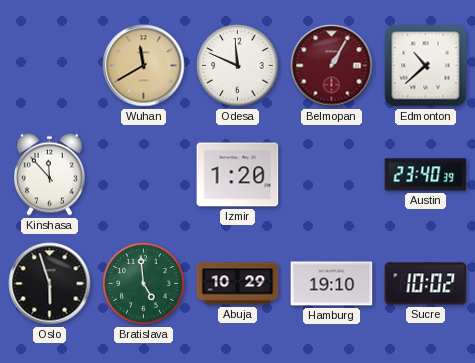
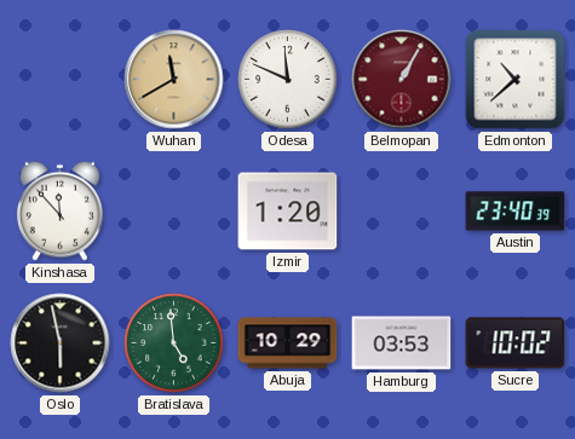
Oslo: 5:57 -> 5:58 (61, 343)
Hamburg: 19:10 -> 03:53 (402, 343)
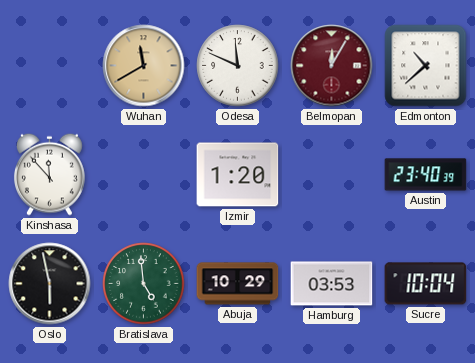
Belmopan: 1:05 -> 12:05 (332, 66)
Sucre: 10:02 -> 10:04 (426, 284)
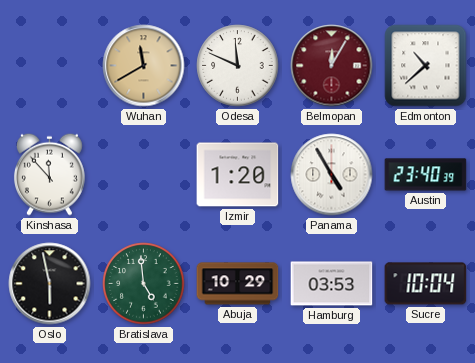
Panama: none -> 4:55 (332, 175)
